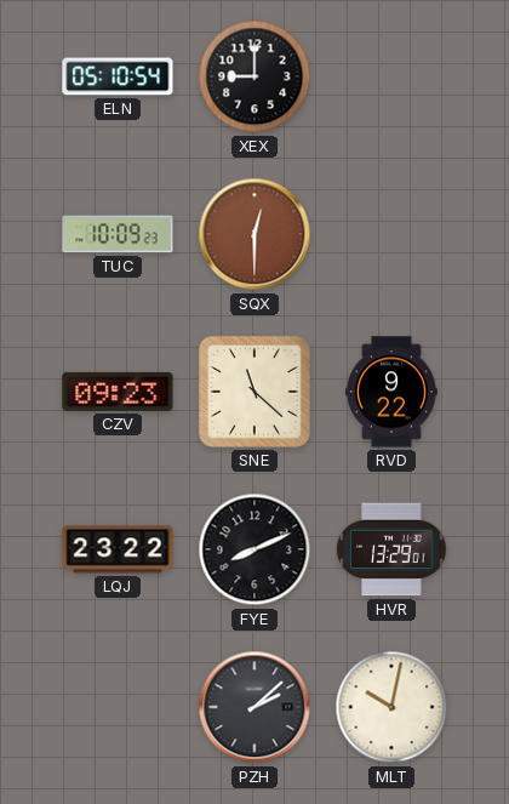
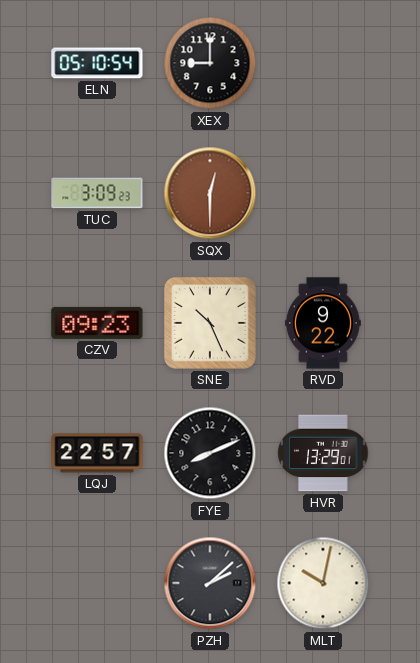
TUC: 10:09 -> 3:09 (97, 193)
SNE: 11:22 -> 10:26 (210, 323)
LQJ: 23:22 -> 22:57 (97, 453)
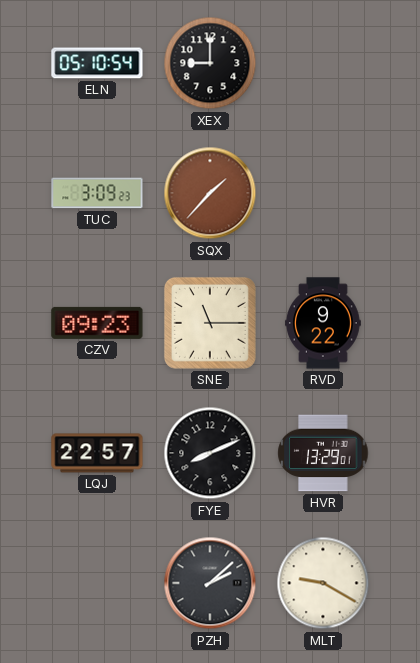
SQX: 12:30 -> 1:37 (210, 193)
SNE: 10:26 -> 11:15 (210, 323)
MLT: 10:02 -> 9:20 (323, 583)
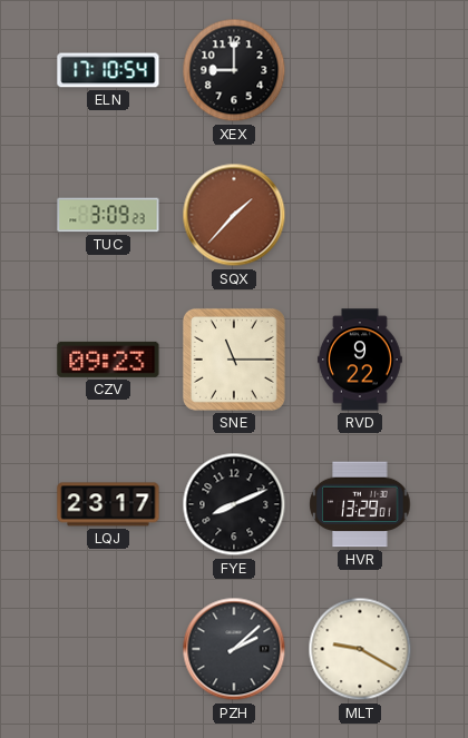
ELN: 05:10 -> 17:10 (108, 70)
LQJ: 22:57 -> 23:17 (108, 504)
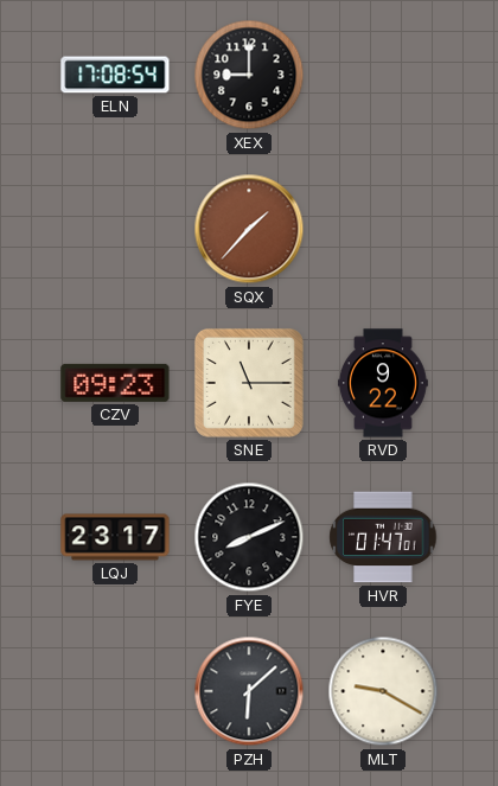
ELN: 17:10 -> 17:08 (115, 75)
TUC: 3:09 -> none (108, 215)
HVR: 13:29 -> 01:47 (383, 537)
PZH: 2:08 -> 6:08 (249, 691)
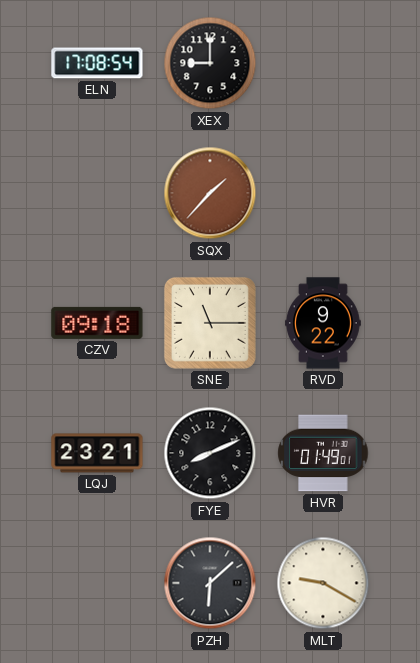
CZV: 09:23 -> 09:18 (97, 323)
LQJ: 23:17 -> 23:21 (97, 453)
HVR: 01:47 -> 01:49 (323, 453)
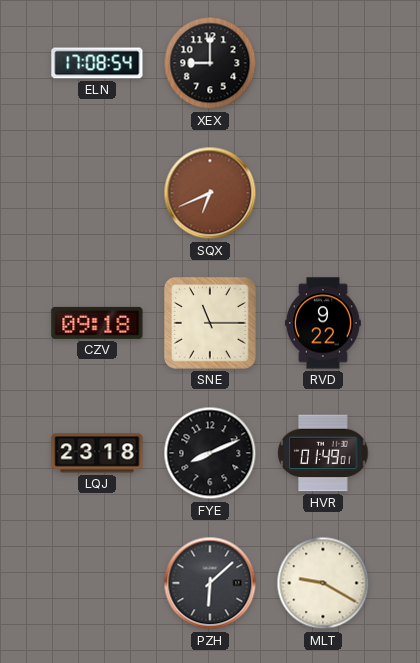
SQX: 1:37 -> 6:41 (210, 193)
LQJ: 23:21 -> 23:18 (97, 453)
